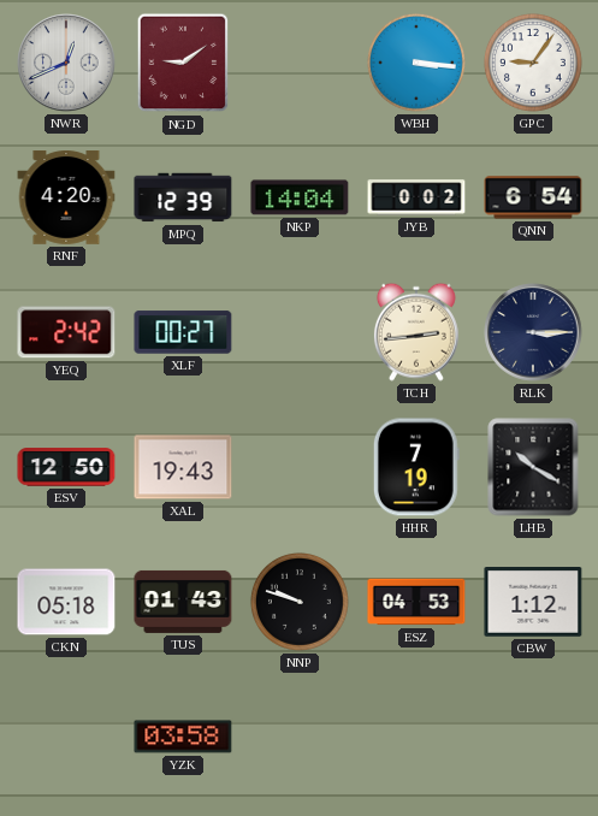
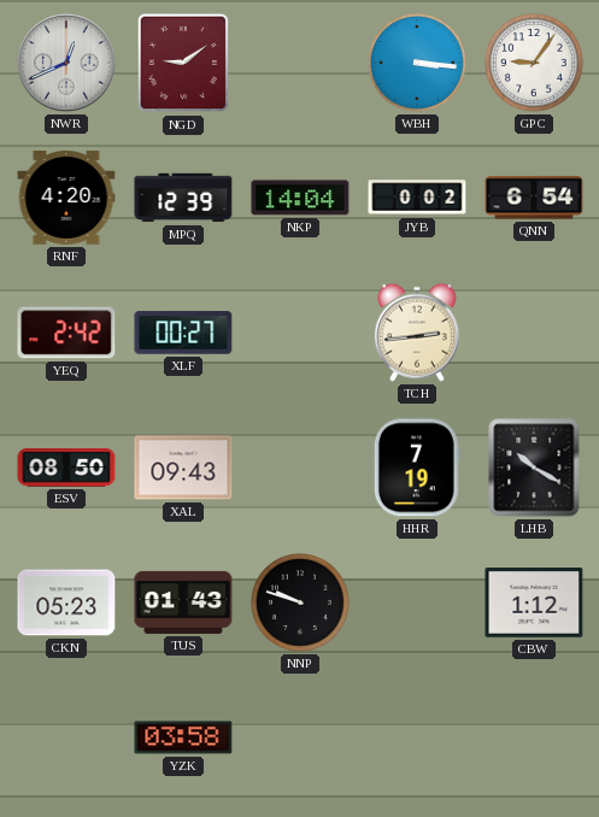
RLK: 3:15 -> none (533, 332)
ESV: 12:50 -> 08:50 (66, 468)
XAL: 19:43 -> 09:43 (183, 468)
CKN: 05:18 -> 05:23 (66, 603)
ESZ: 04:53 -> none (416, 602)
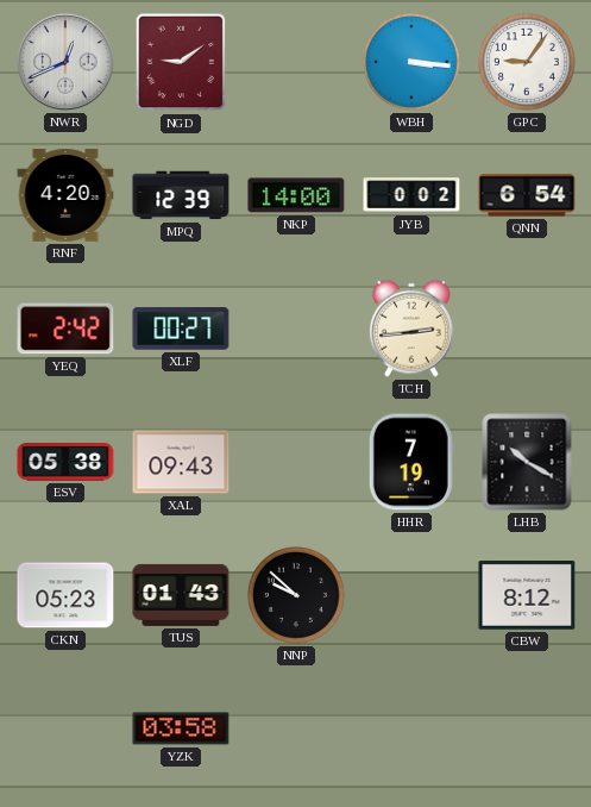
NKP: 14:04 -> 14:00 (296, 195)
ESV: 08:50 -> 05:38 (65, 462)
NNP: 9:48 -> 9:52 (296, 595)
CBW: 1:12 -> 8:12 (527, 596)
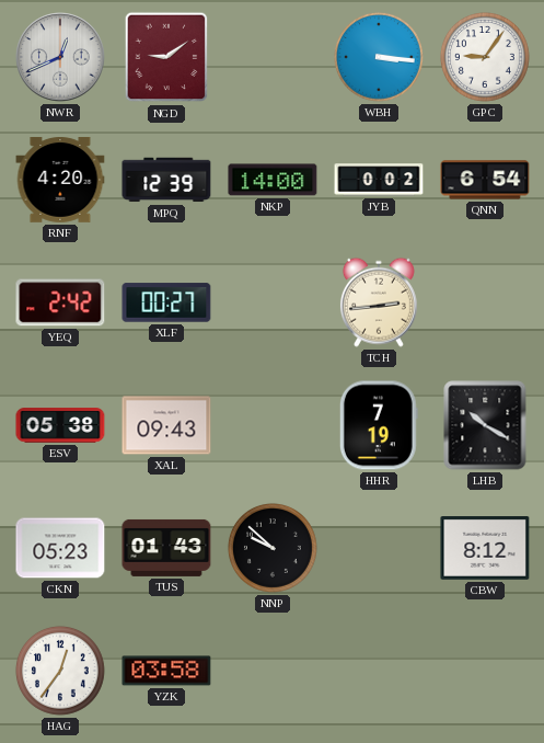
HAG: none -> 12:36 (60, 671)
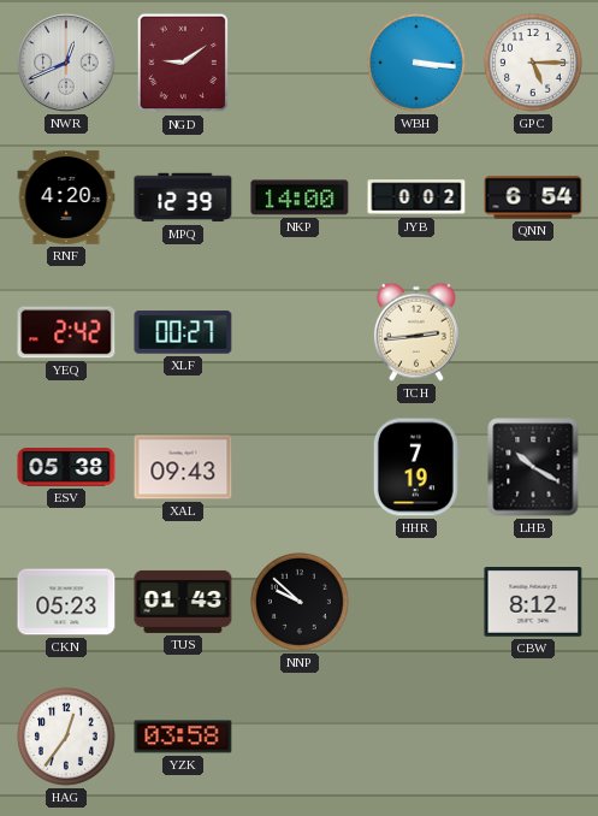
GPC: 9:06 -> 5:15 (533, 63)
